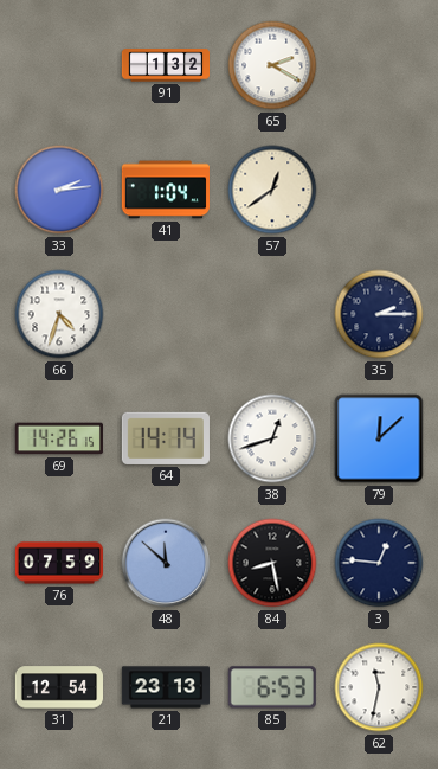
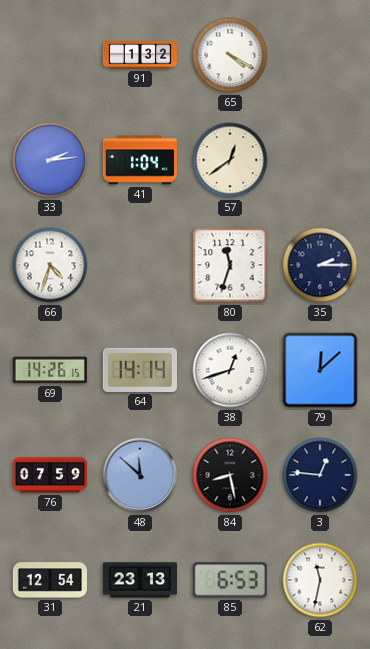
65: 2:20 -> 4:20 (230, 55)
80: none -> 11:33 (230, 265)
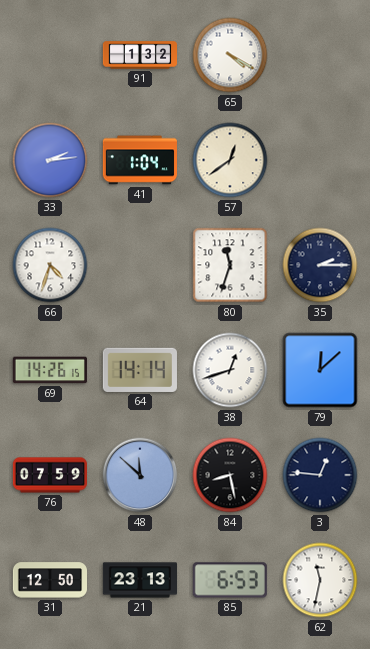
31: 12:54 -> 12:50 (49, 580)
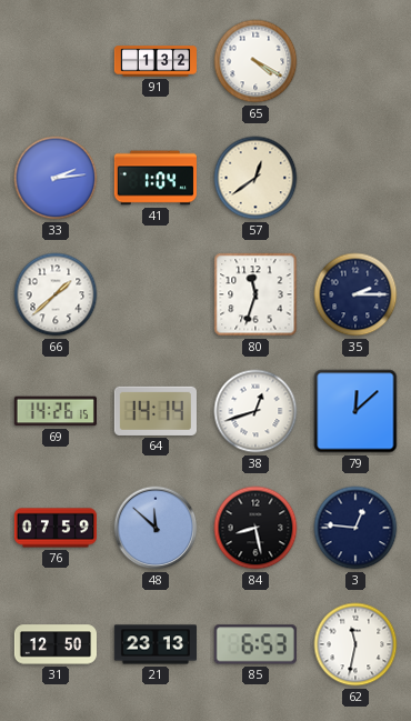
66: 4:33 -> 1:38 (56, 294)
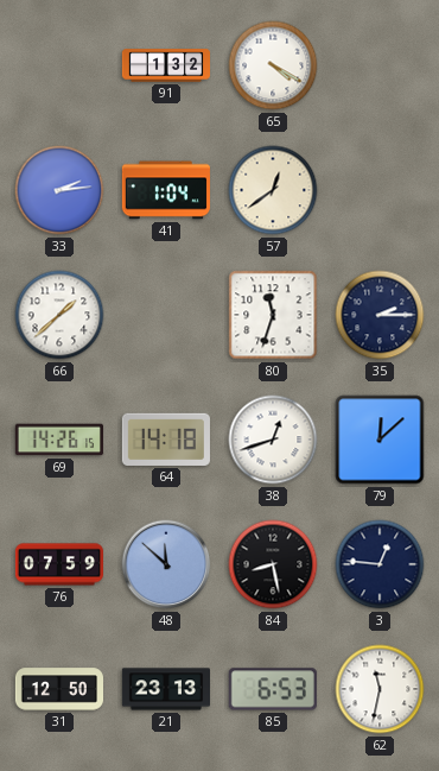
64: 14:14 -> 14:18 (166, 440)
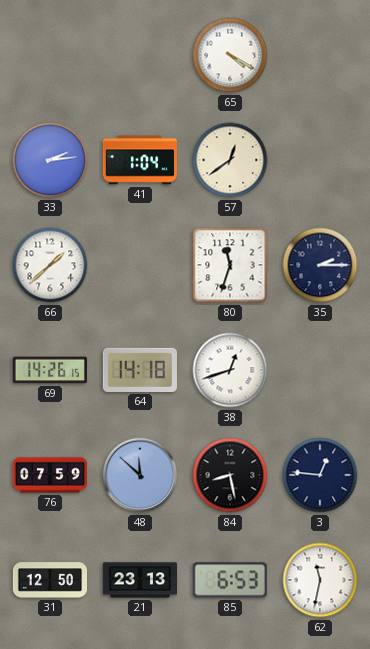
91: 1:32 -> none (165, 65)
79: 12:08 -> none (380, 440)
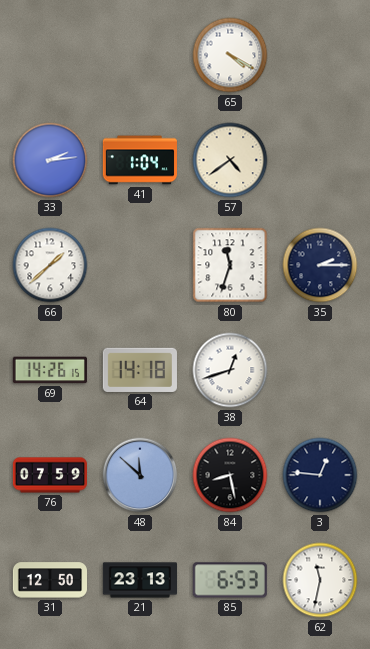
57: 12:39 -> 4:39 (230, 160)
